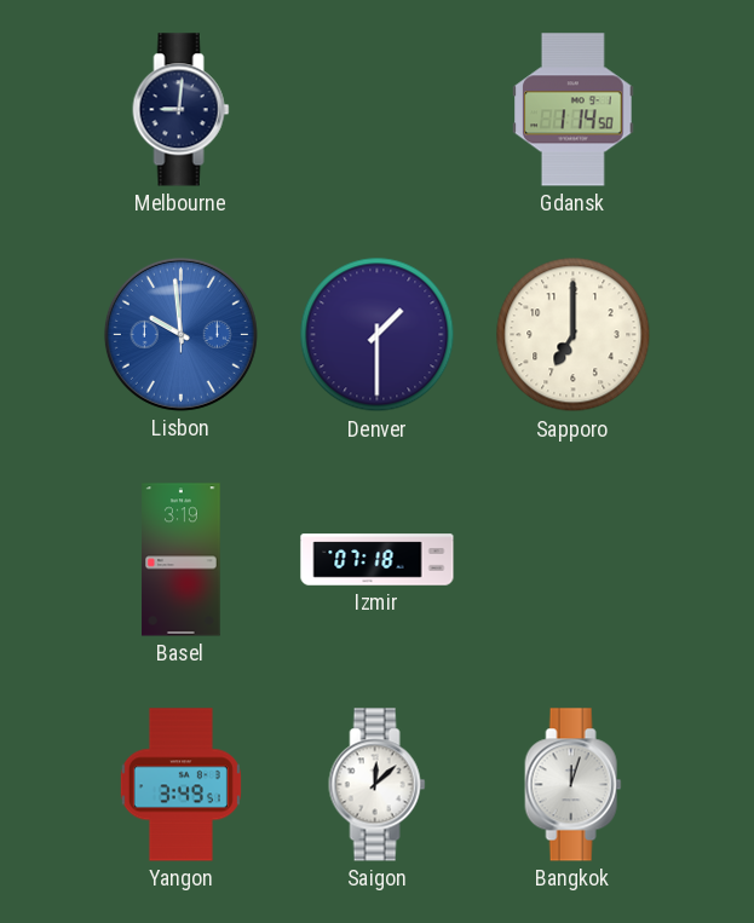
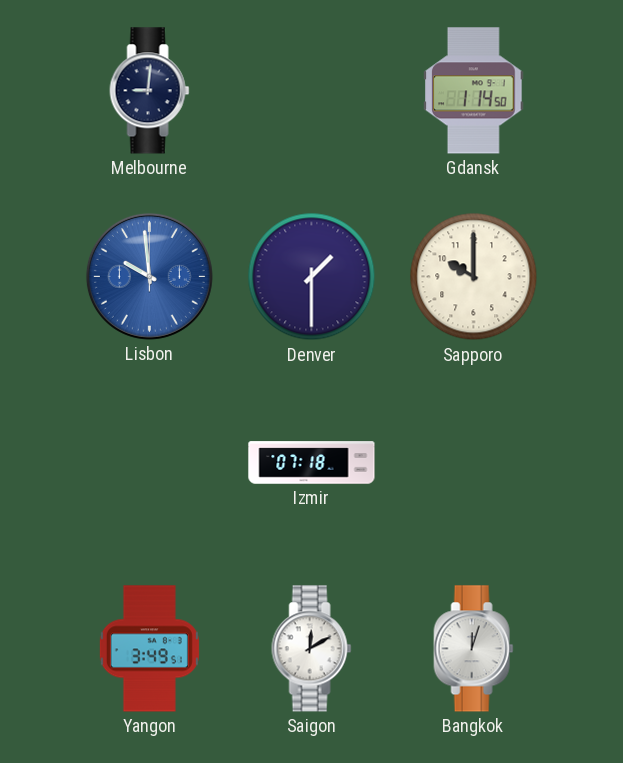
Sapporo: 7:00 -> 10:00 (474, 277)
Basel: 3:19 -> none (182, 560)
Saigon: 12:08 -> 12:10 (312, 649)
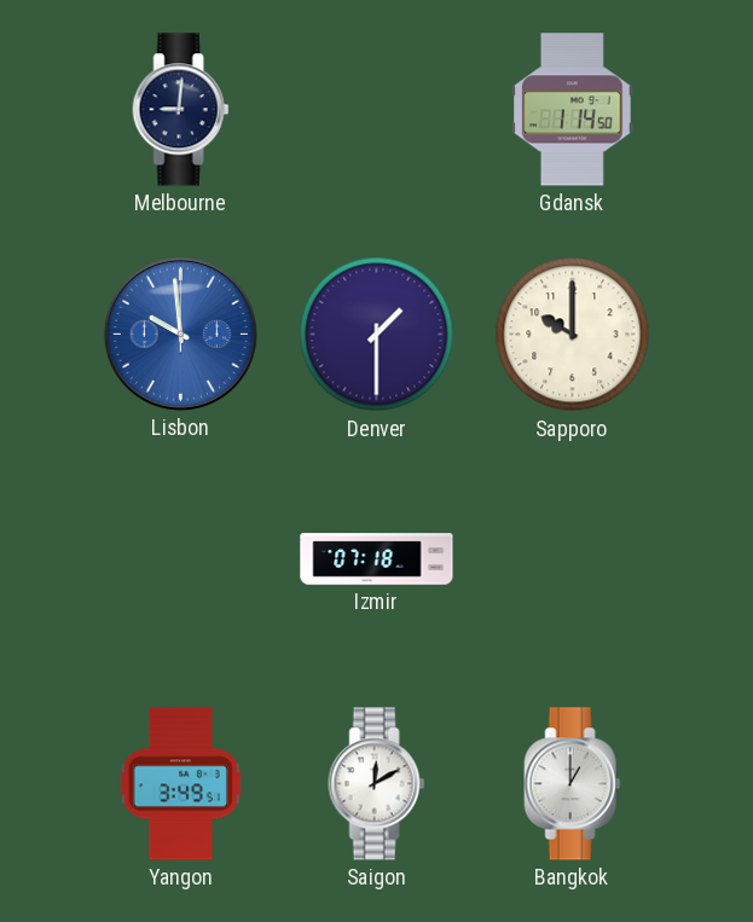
Bangkok: 12:03 -> 1:00 (573, 784)
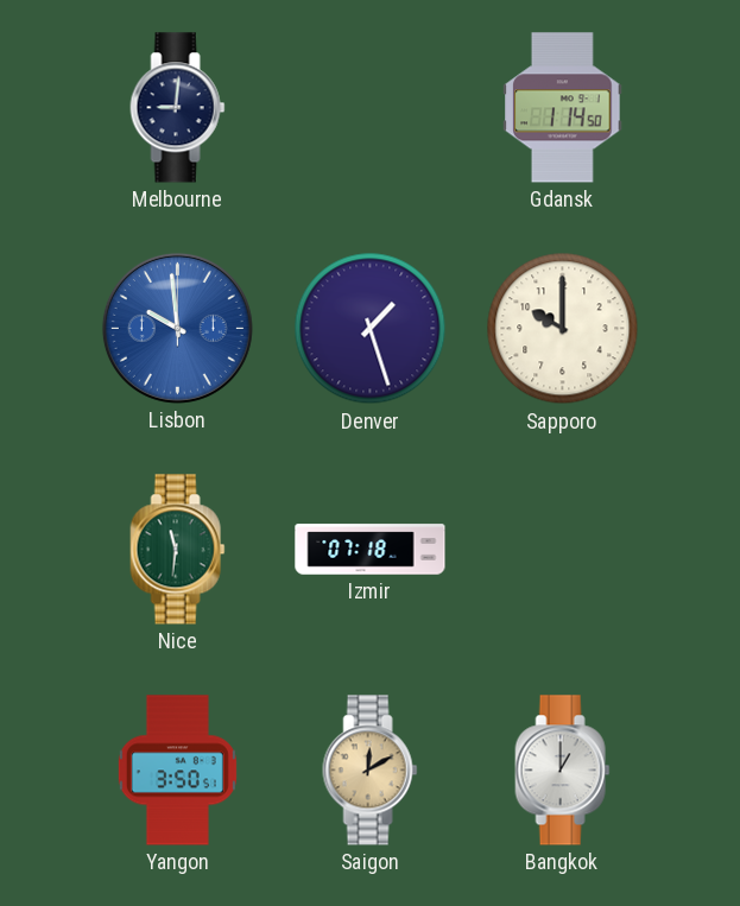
Denver: 1:30 -> 1:27 (371, 329)
Nice: none -> 11:31 (178, 550)
Yangon: 3:49 -> 3:50 (177, 771)
Saigon dial: white -> champagne (371, 771)
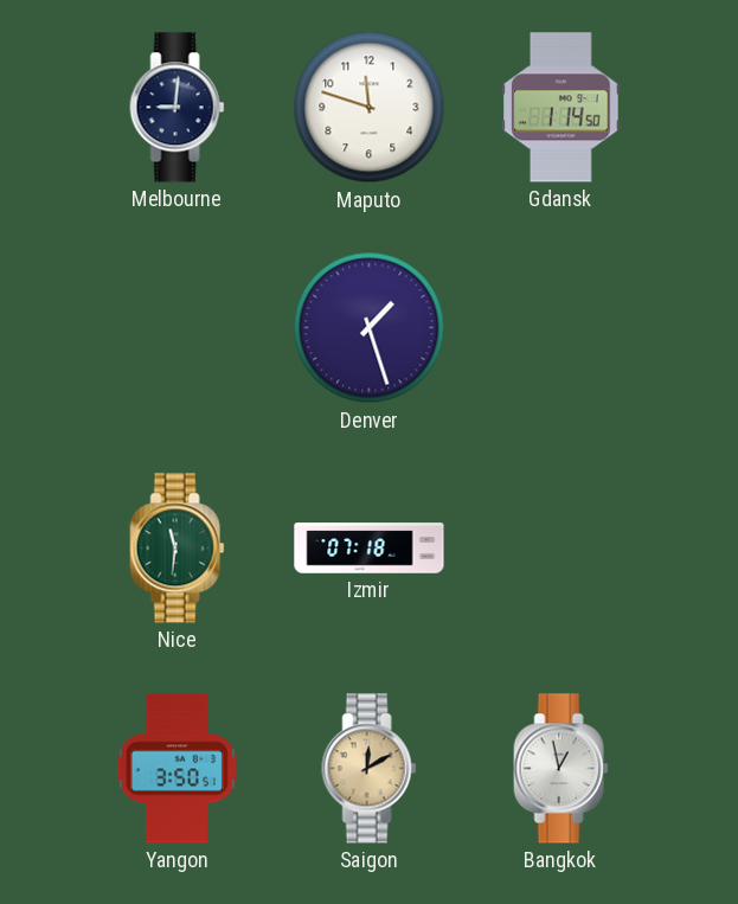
Maputo: none -> 11:48 (370, 108)
Lisbon: 9:59 -> none (177, 328)
Sapporo: 10:00 -> none (563, 329)
Bangkok: 1:00 -> 12:58 (561, 769)
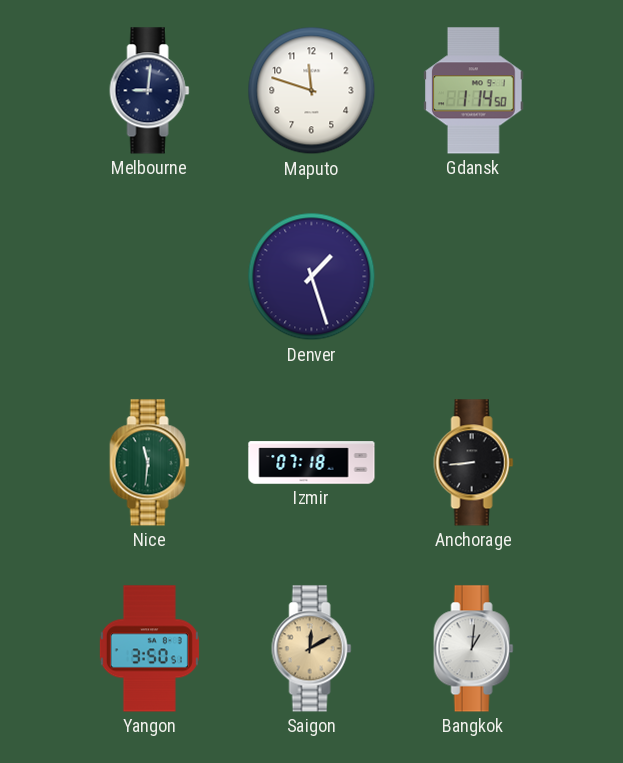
Anchorage: none -> 8:44 (474, 463)
Bangkok: 12:58 -> 1:01 (474, 649)
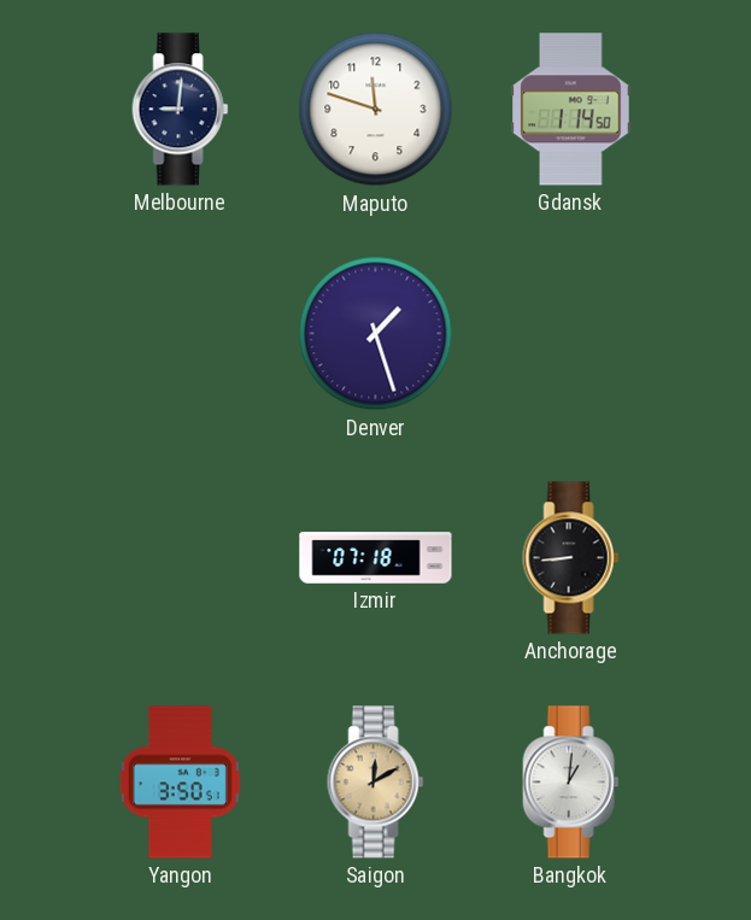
Nice: 11:31 -> none (150, 463)
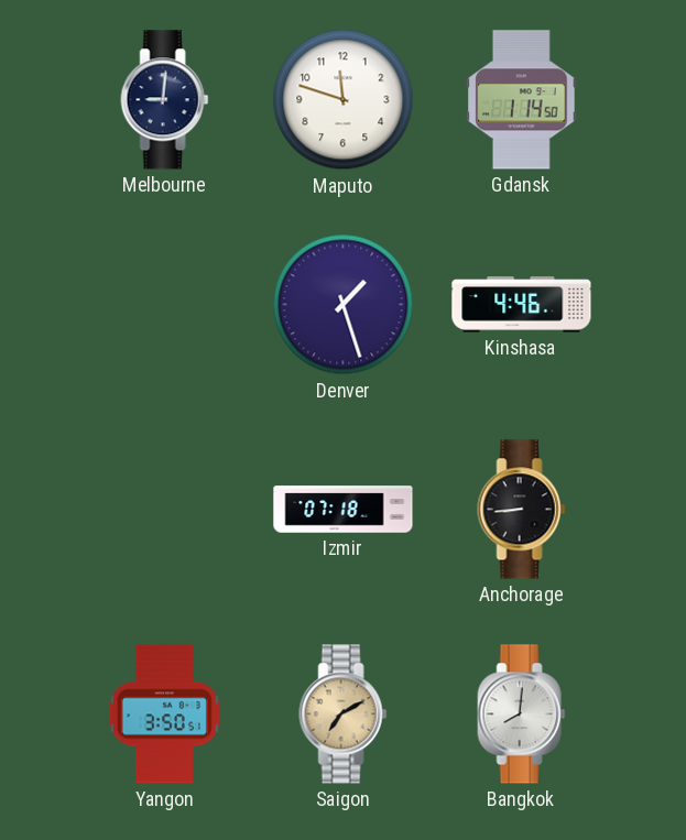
Kinshasa: none -> 4:46 (522, 305)
Saigon: 12:10 -> 7:10 (344, 714)
Bangkok: 1:01 -> 8:01 (522, 714)
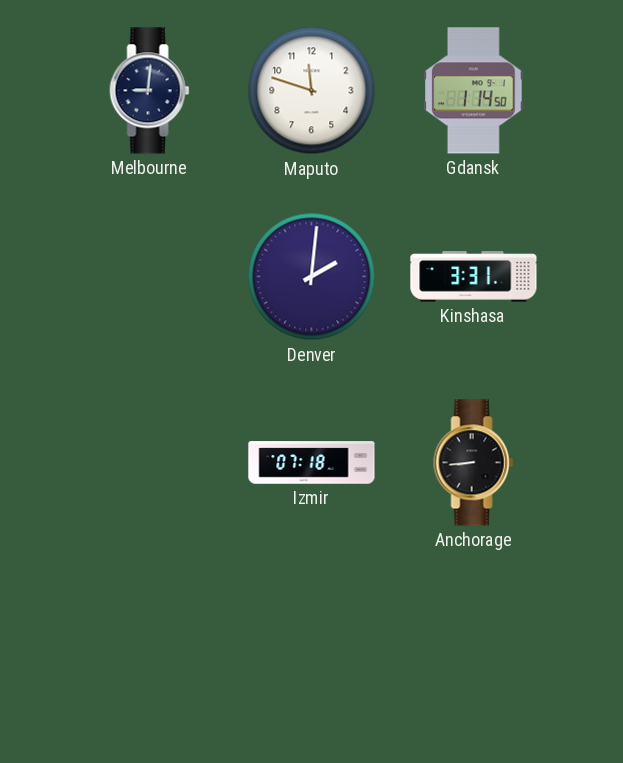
Denver: 1:27 -> 2:01 (312, 277)
Kinshasa: 4:46 -> 3:31 (474, 277)
Yangon: 3:50 -> none (164, 714)
Saigon: 7:10 -> none (344, 714)
Bangkok: 8:01 -> none (522, 714)
